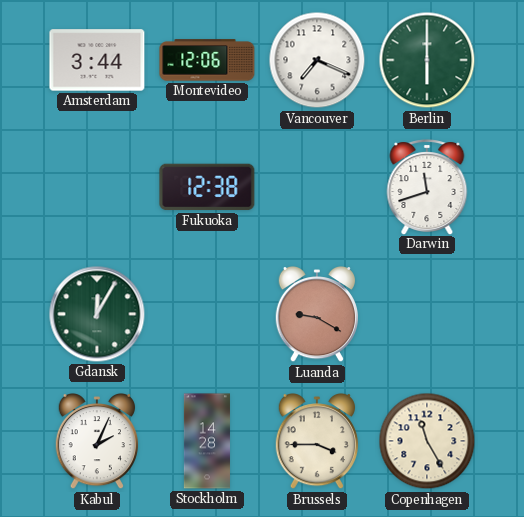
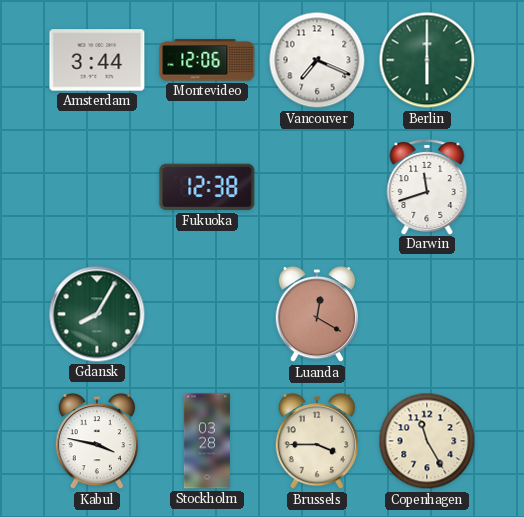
Gdansk: 12:05 -> 8:05 (97, 314)
Luanda: 9:20 -> 12:20 (316, 315)
Kabul: 2:04 -> 3:47 (96, 442)
Stockholm: 14:28 -> 03:28 (207, 441)
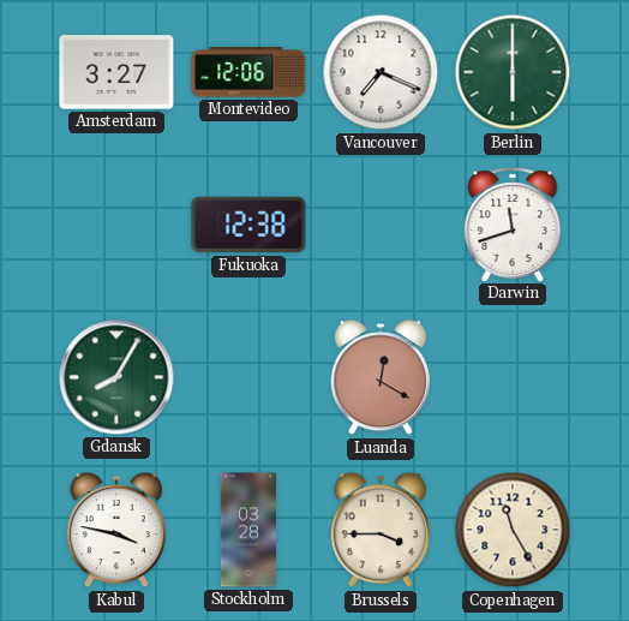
Amsterdam: 3:44 -> 3:27 (116, 72)
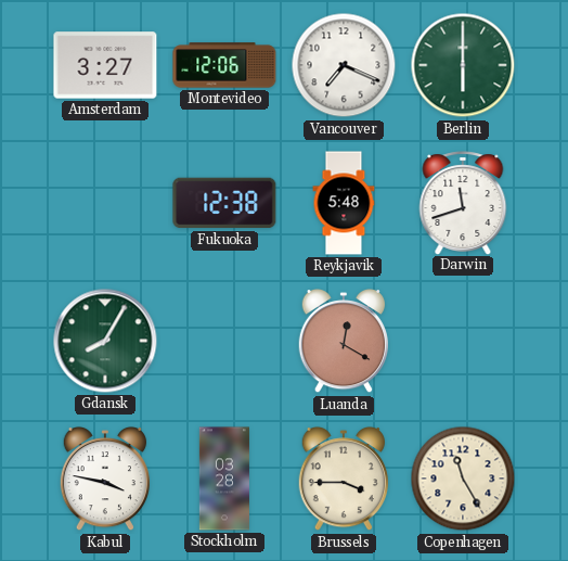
Reykjavik: none -> 5:48 (344, 203)
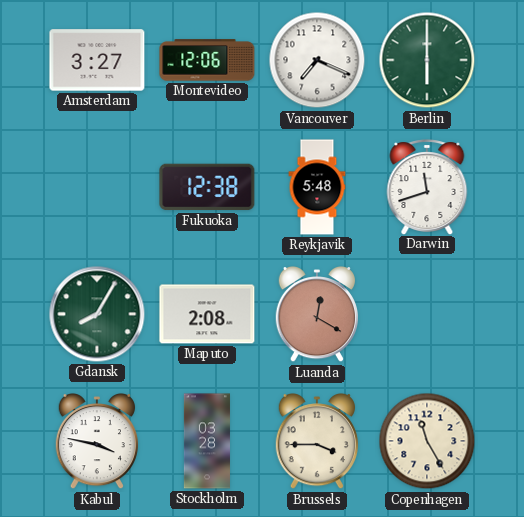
Maputo: none -> 2:08 (207, 314)
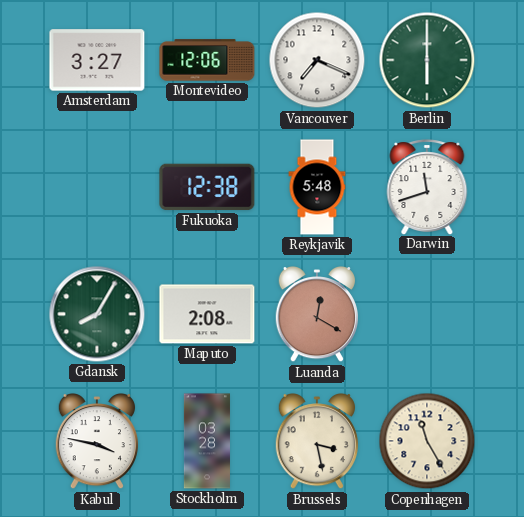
Brussels: 3:45 -> 3:28 (316, 442)
